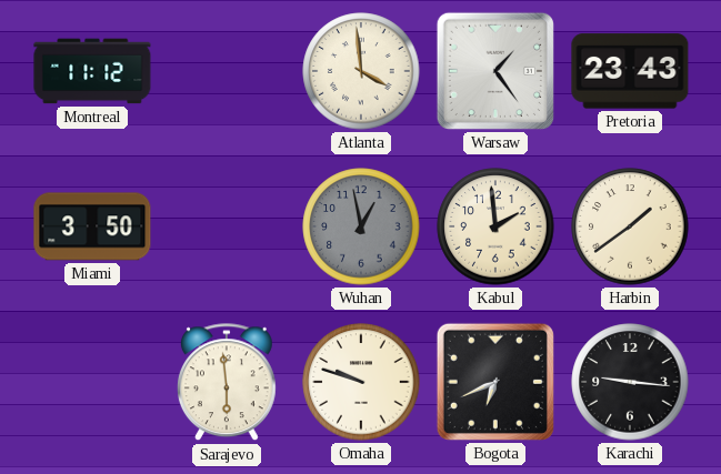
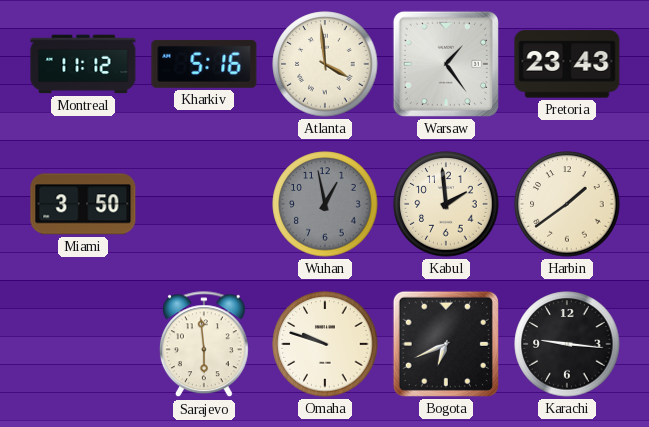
Kharkiv: none -> 5:16 (204, 64)
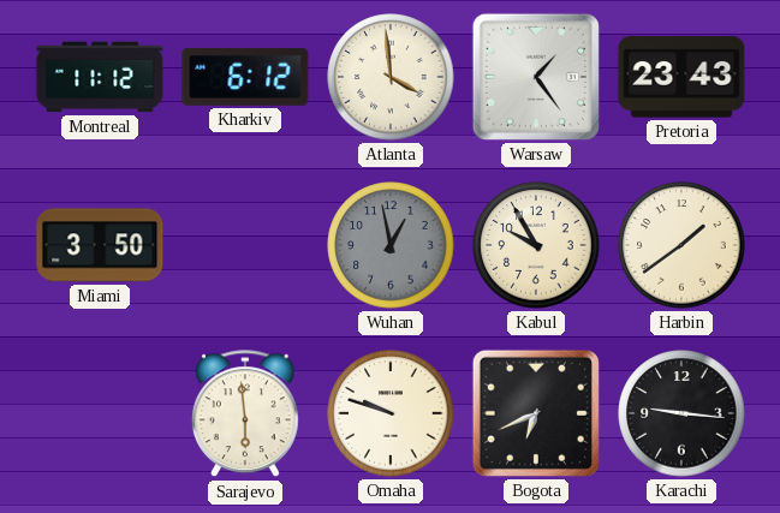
Kharkiv: 5:16 -> 6:12 (245, 77)
Kabul: 1:59 -> 9:55 (536, 245)
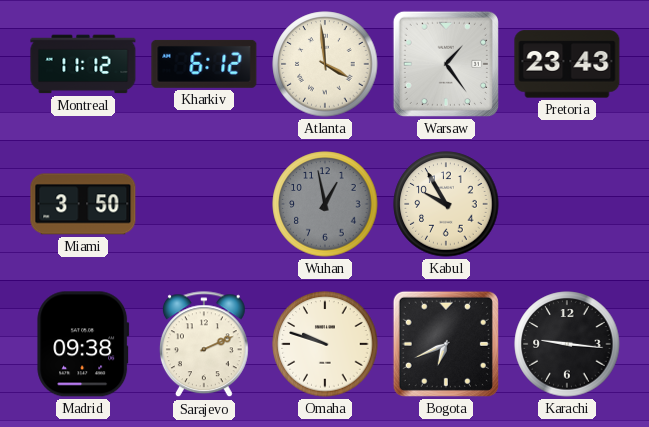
Harbin: 1:39 -> none (681, 245)
Madrid: none -> 09:38 (83, 344)
Sarajevo: 5:59 -> 2:11 (204, 345)
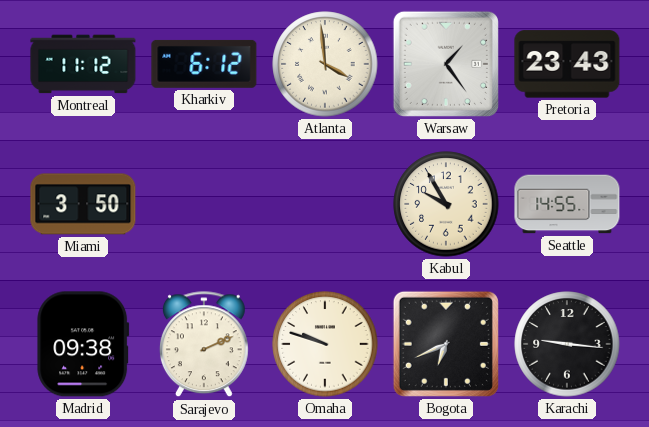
Wuhan: 12:58 -> none (325, 204)
Seattle: none -> 14:55 (567, 204)
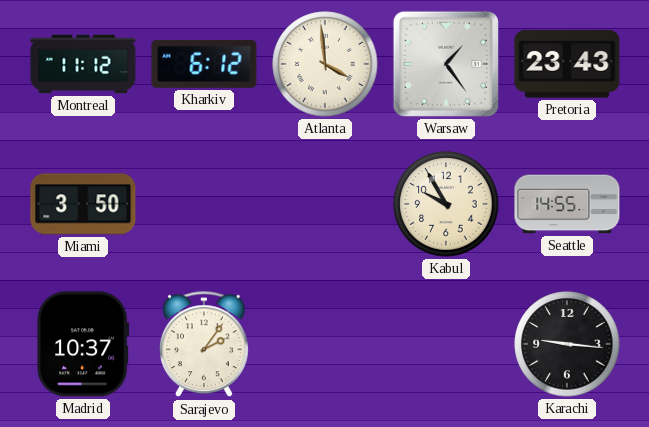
Madrid: 09:38 -> 10:37 (83, 344)
Sarajevo: 2:11 -> 2:06 (204, 345)
Omaha: 9:48 -> none (325, 344)
Bogota: 6:41 -> none (446, 344)
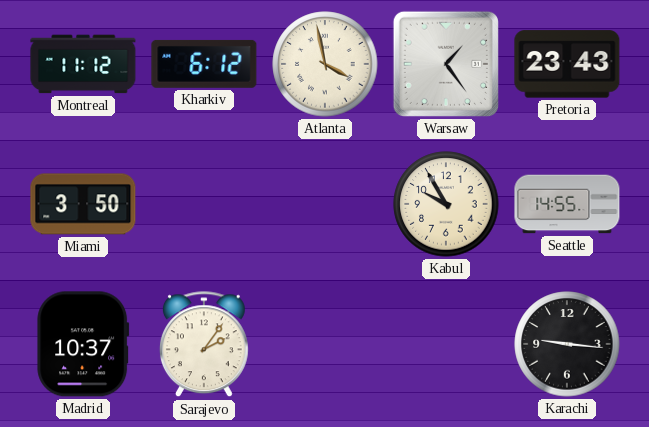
Atlanta: 3:59 -> 3:58 (325, 64)
